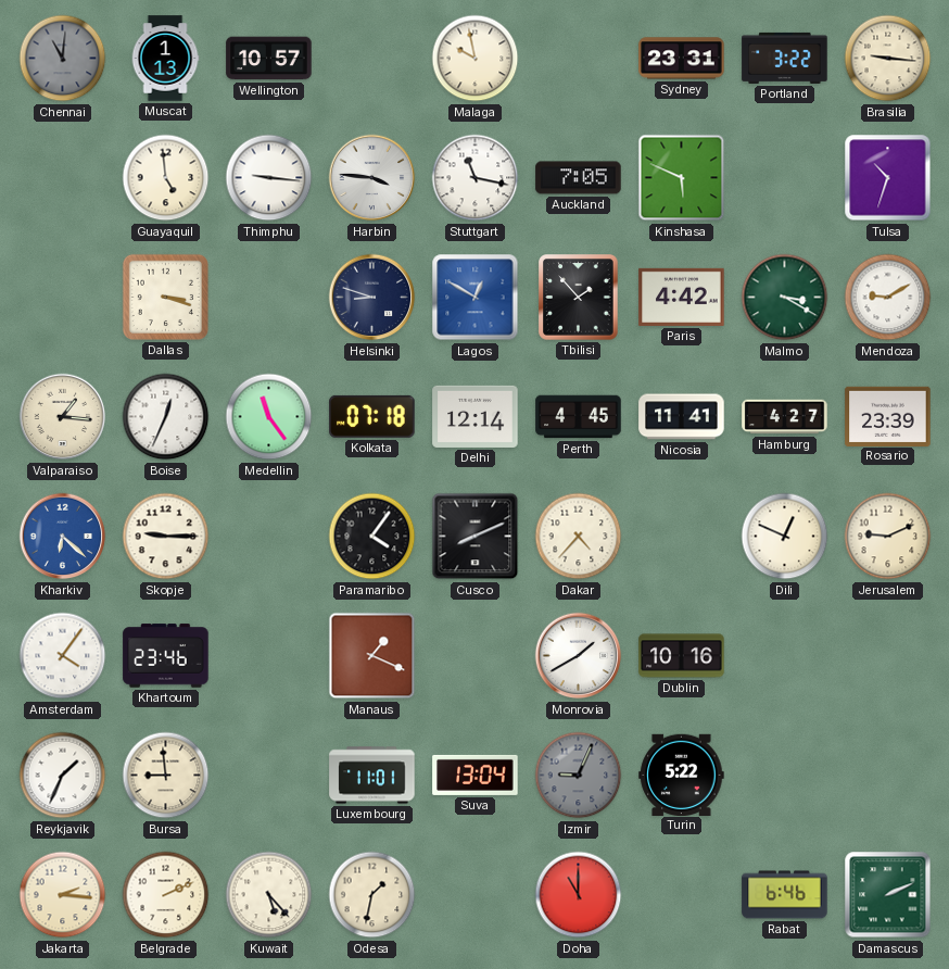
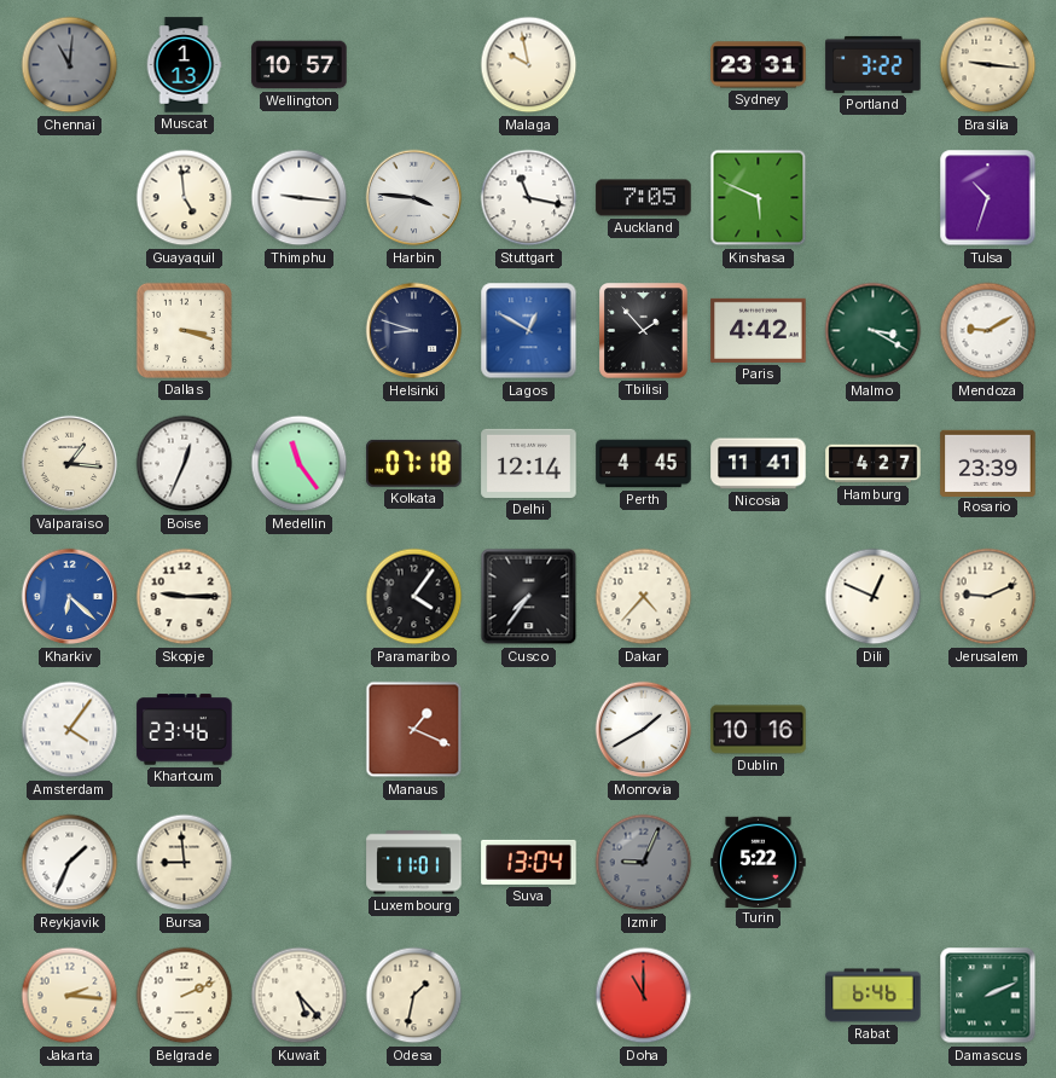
Cusco: 8:11 -> 7:36 (529, 597)
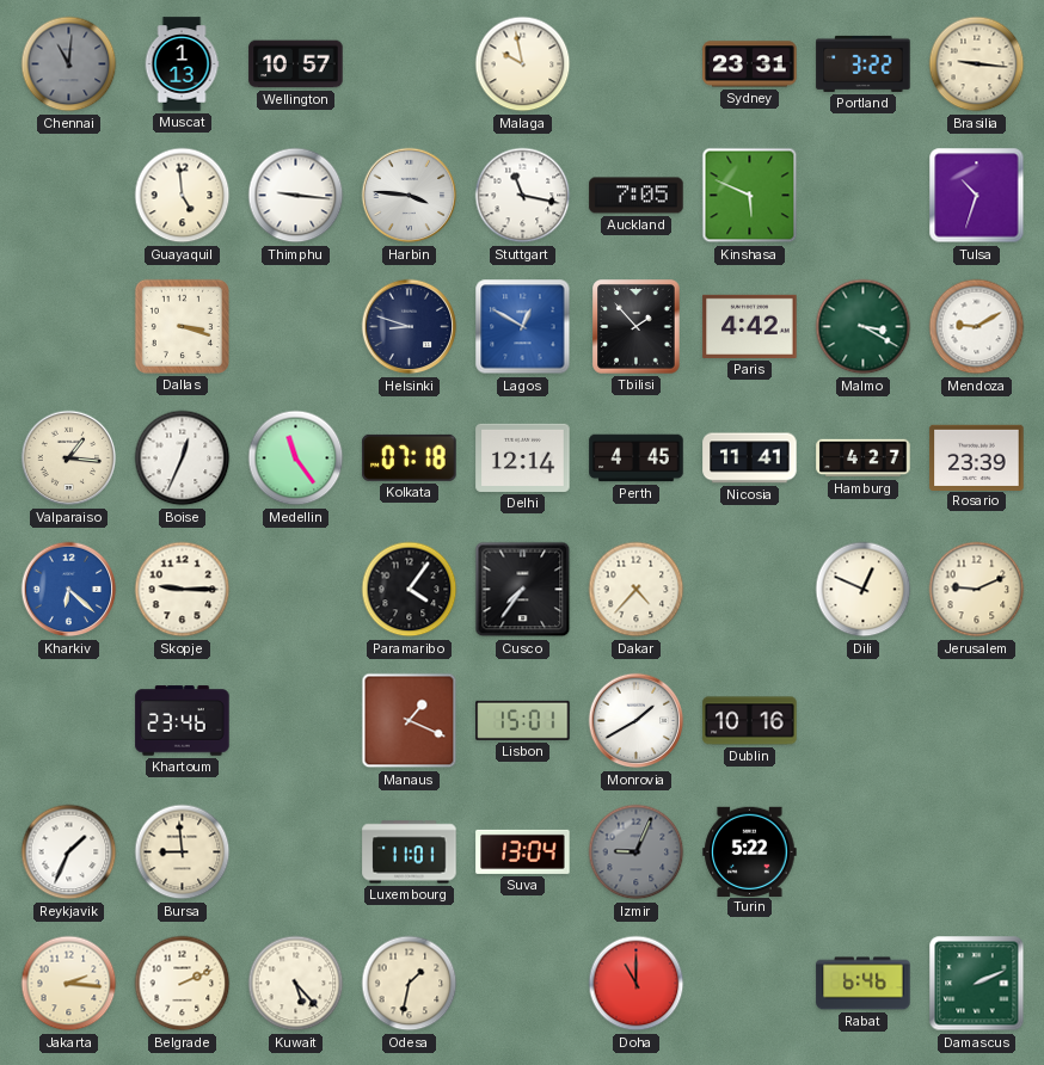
Amsterdam: 4:06 -> none (70, 730)
Lisbon: none -> 15:01 (523, 720)
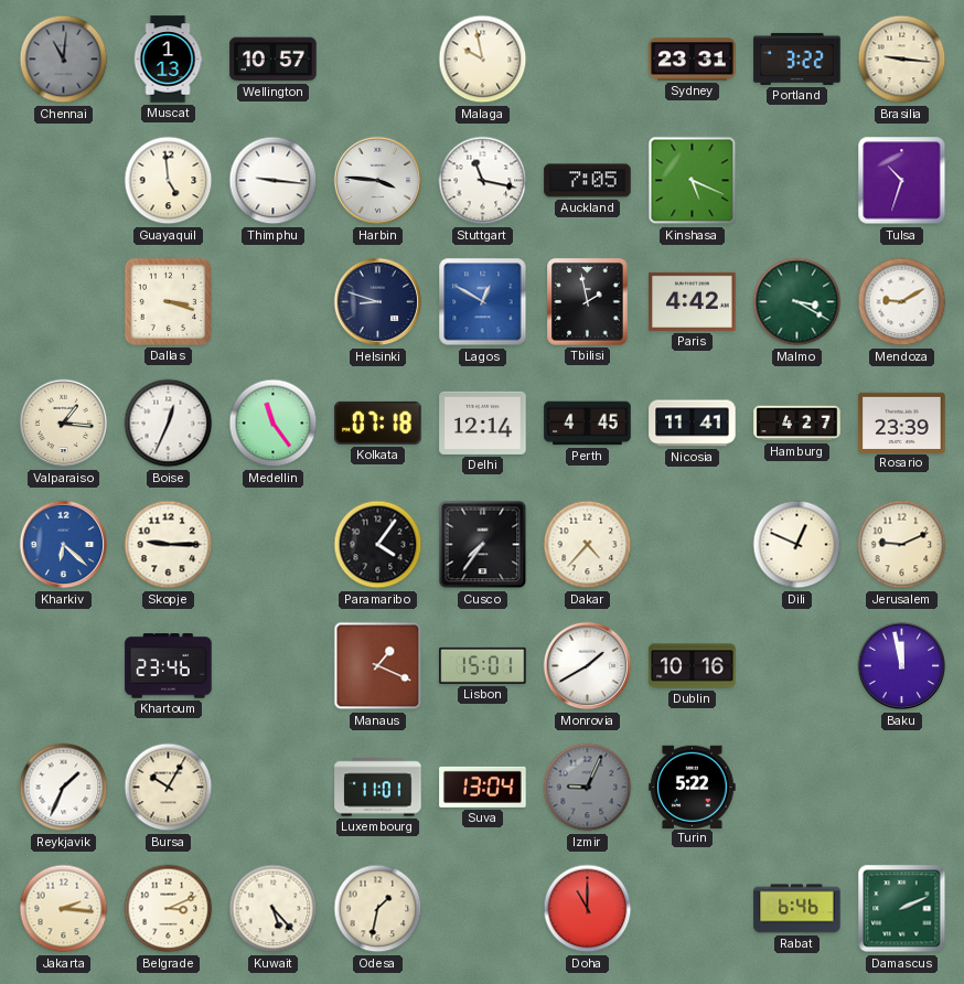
Kinshasa: 5:49 -> 5:19 (693, 181)
Tbilisi: 1:53 -> 1:58 (588, 302)
Baku: none -> 11:58 (902, 666)
Bursa: 8:59 -> 10:05 (169, 788)
Belgrade: 2:11 -> 3:11 (169, 909)
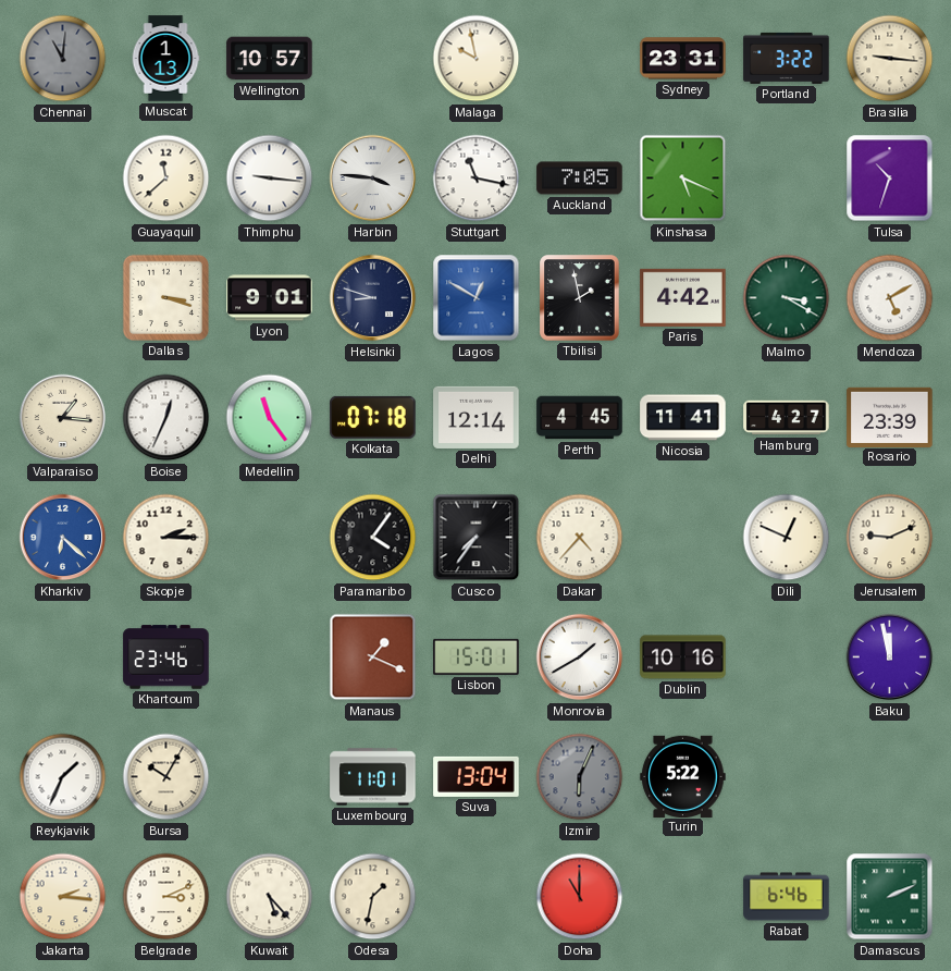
Guayaquil: 4:59 -> 11:38 (166, 179)
Lyon: none -> 9:01 (270, 298)
Mendoza: 9:10 -> 5:10 (890, 298)
Skopje: 9:15 -> 2:15 (166, 538)
Izmir: 9:04 -> 6:04 (580, 777)
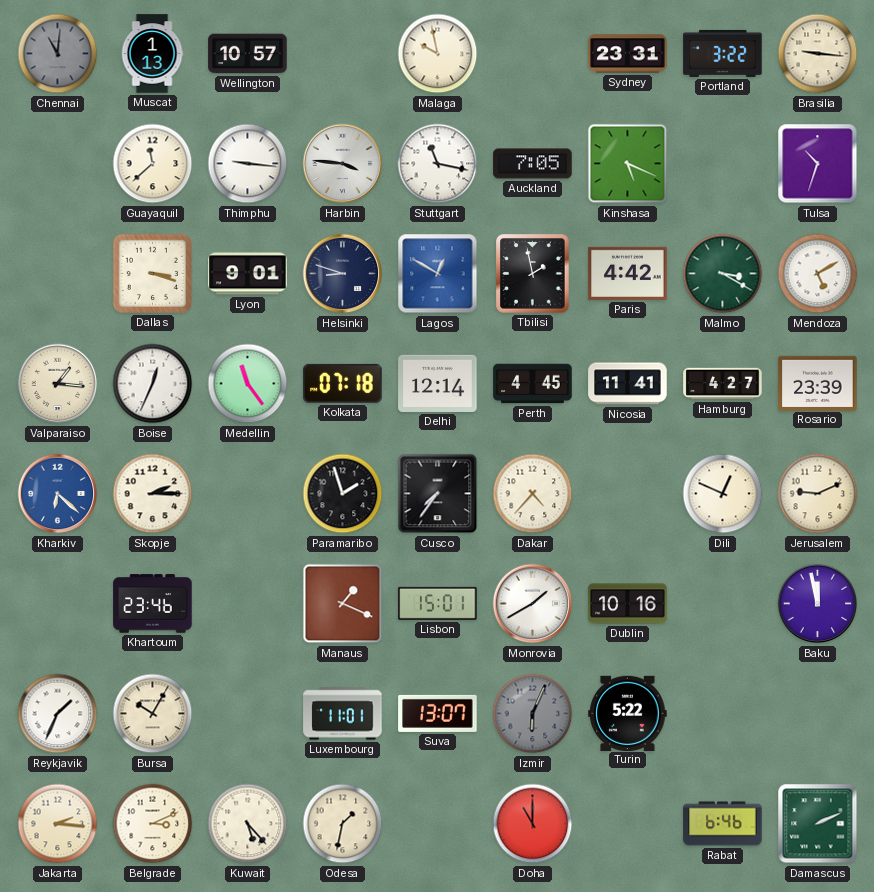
Paramaribo: 4:06 -> 1:57 (343, 494)
Suva: 13:04 -> 13:07 (438, 713)
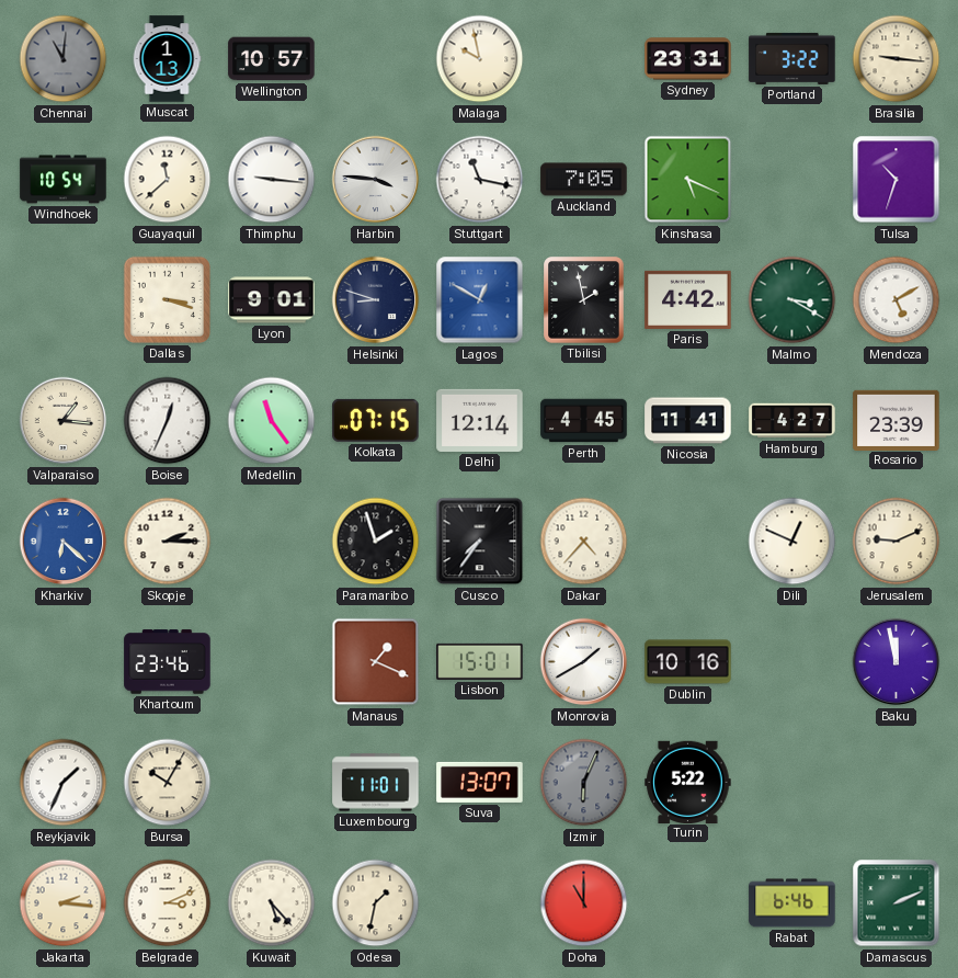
Windhoek: none -> 10:54 (64, 180)
Kolkata: 07:18 -> 07:15 (376, 420)
